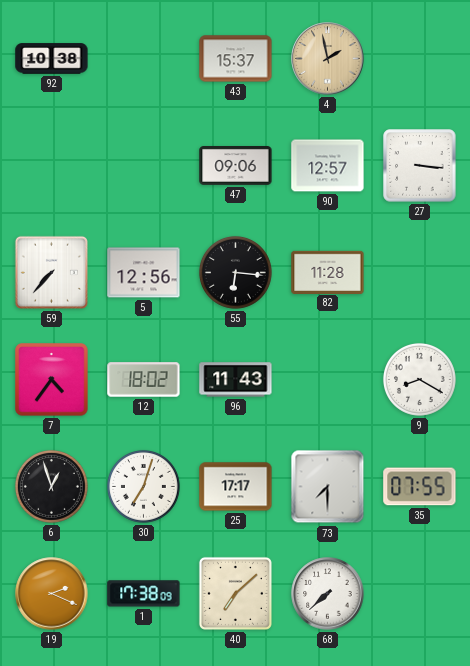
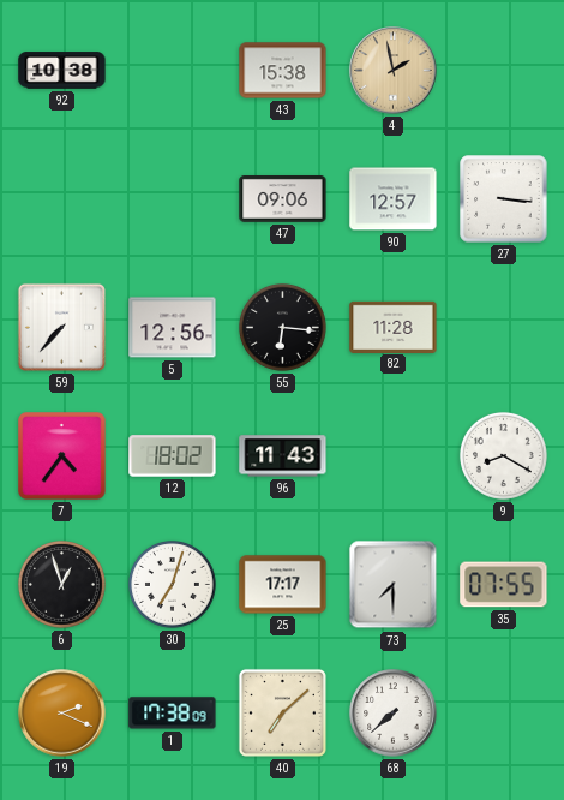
43: 15:37 -> 15:38 (283, 71)
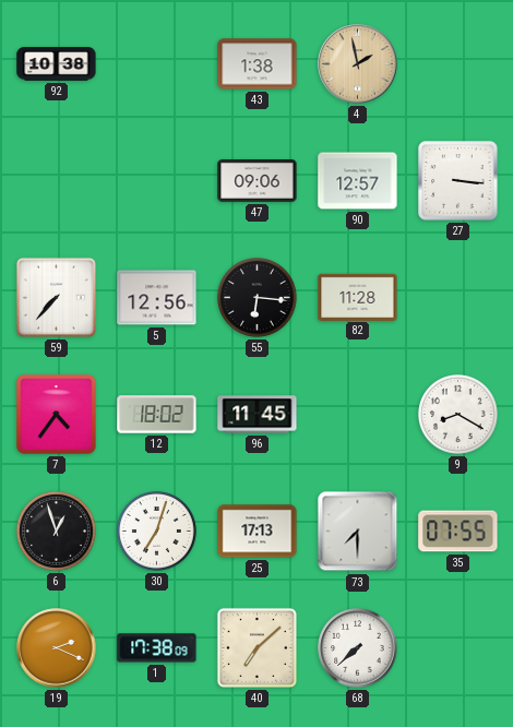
43: 15:38 -> 1:38 (258, 64)
96: 11:43 -> 11:45 (258, 415)
25: 17:17 -> 17:13 (258, 532)
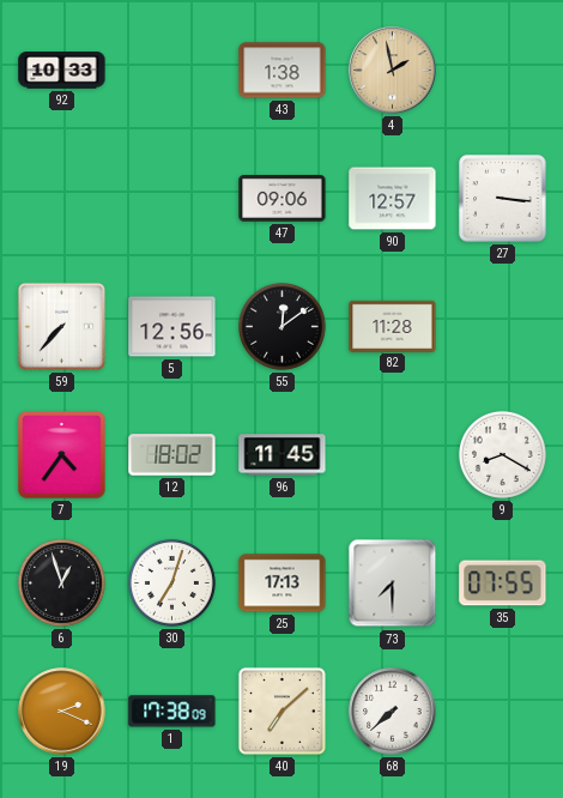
92: 10:38 -> 10:33 (62, 71)
55: 6:16 -> 12:09 (281, 326)
